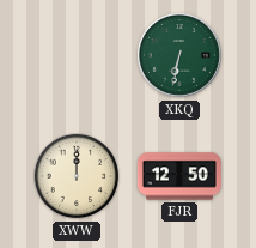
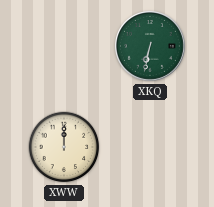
FJR: 12:50 -> none (179, 176)
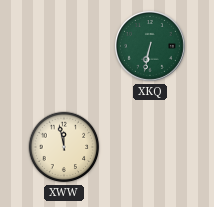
XWW: 12:00 -> 11:58 (64, 147)
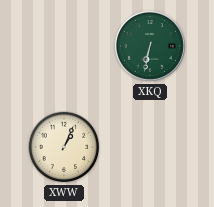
XWW: 11:58 -> 1:04 (64, 147)
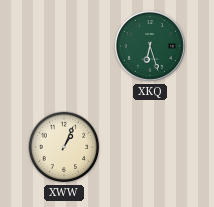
XKQ: 6:32 -> 6:27 (150, 46)
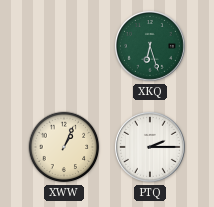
PTQ: none -> 2:15 (150, 147)
